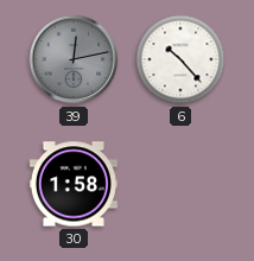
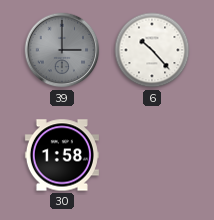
39: 12:13 -> 3:00 (62, 50)
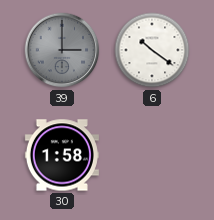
6: 10:23 -> 10:21 (152, 50)
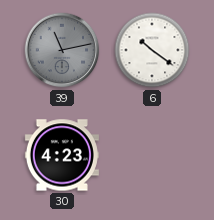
39: 3:00 -> 11:13 (62, 50)
30: 1:58 -> 4:23 (62, 155)
